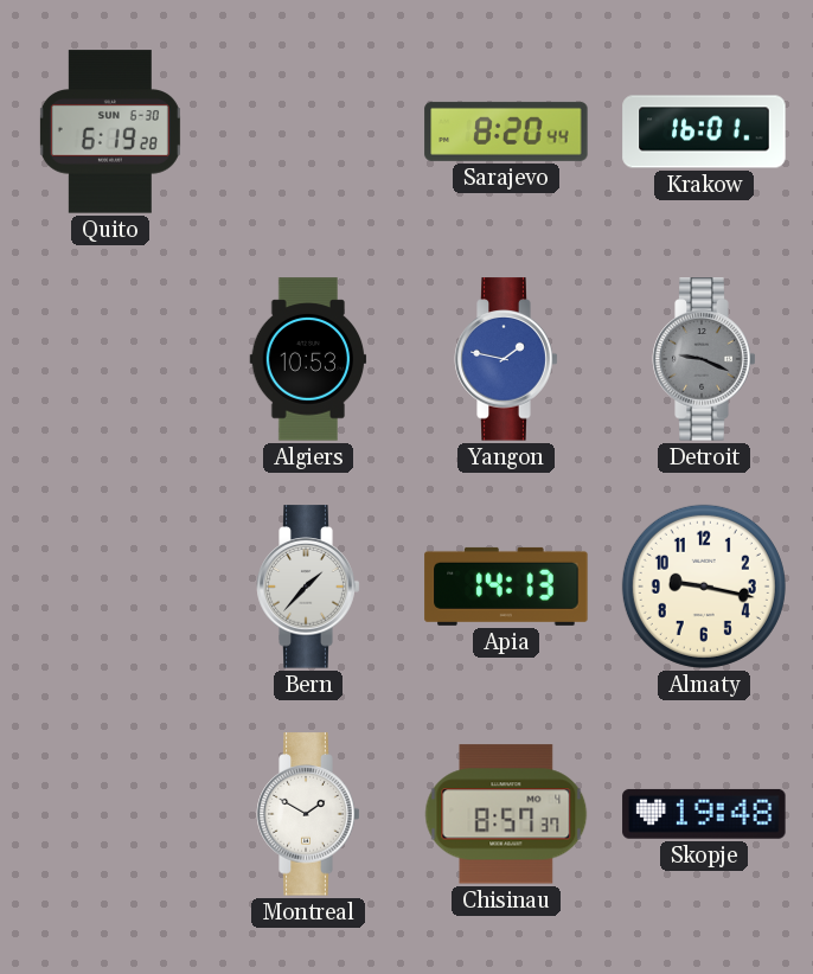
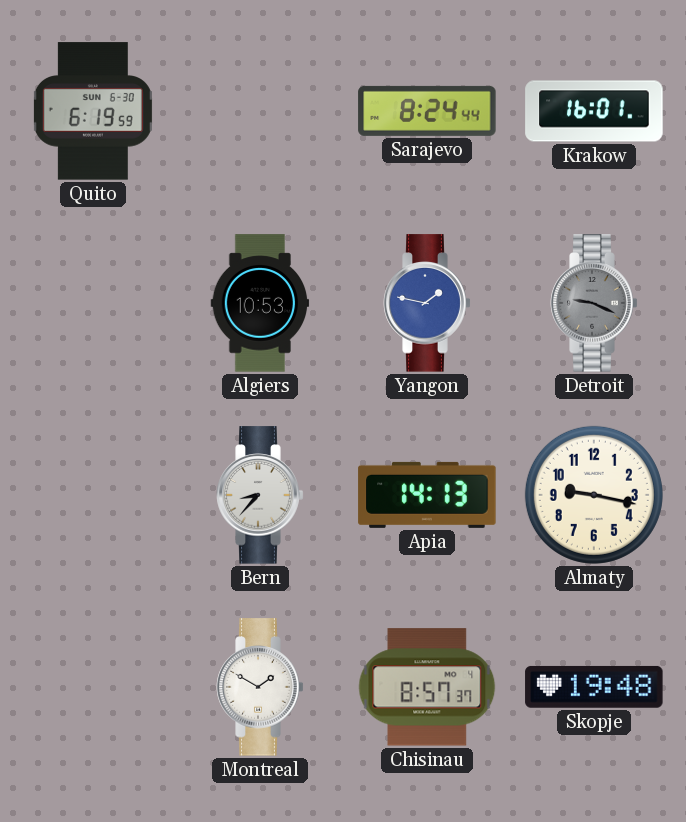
Quito: 6:19:28 -> 6:19:59 (93, 111)
Sarajevo: 8:20 -> 8:24 (427, 111)
Bern: 1:37 -> 8:37 (260, 495)
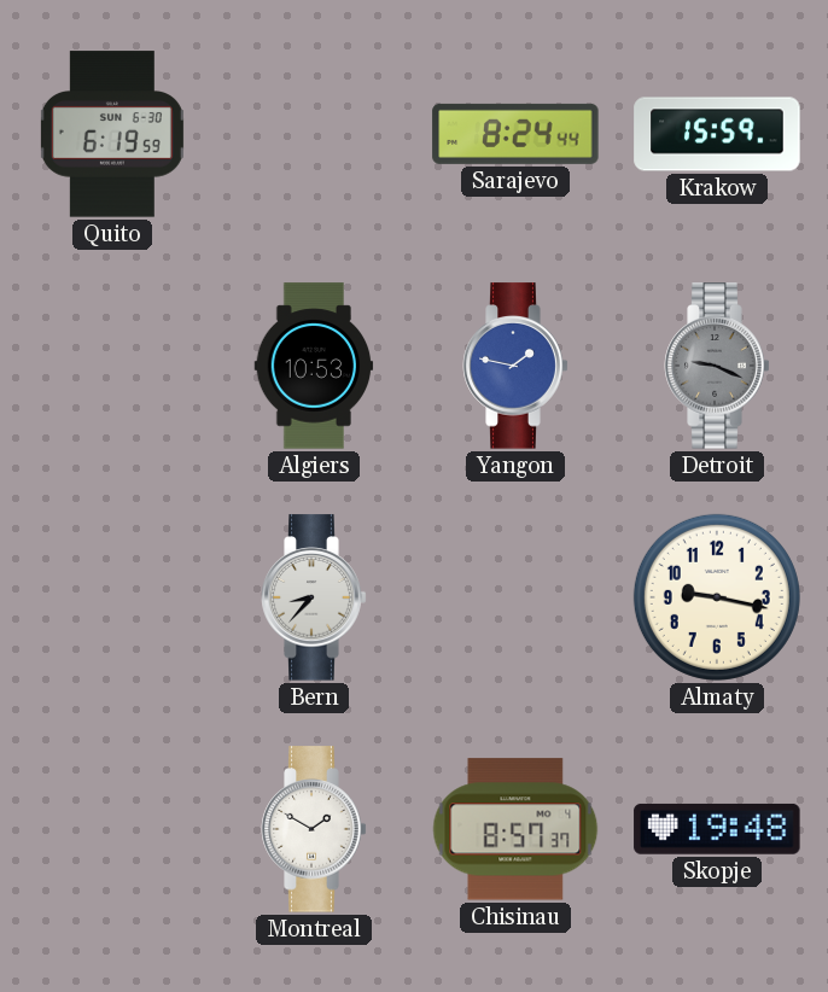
Krakow: 16:01 -> 15:59 (717, 134)
Apia: 14:13 -> none (427, 495)
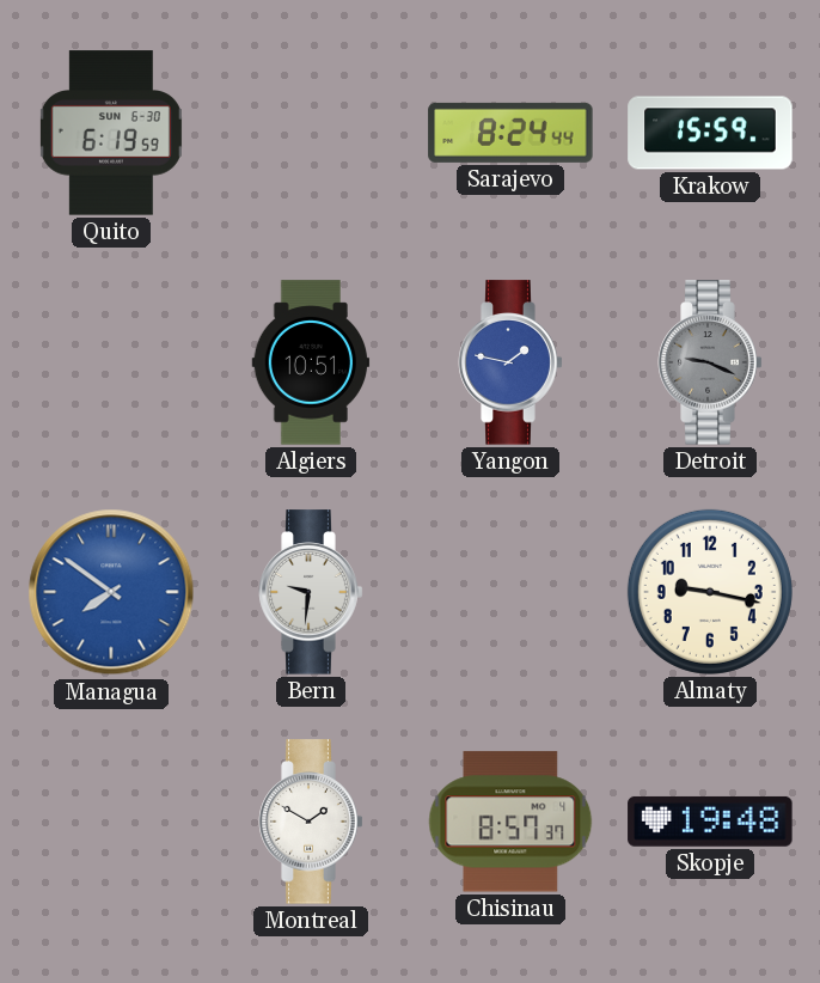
Algiers: 10:53 -> 10:51 (311, 362)
Managua: none -> 7:51 (111, 592)
Bern: 8:37 -> 9:31 (311, 592)
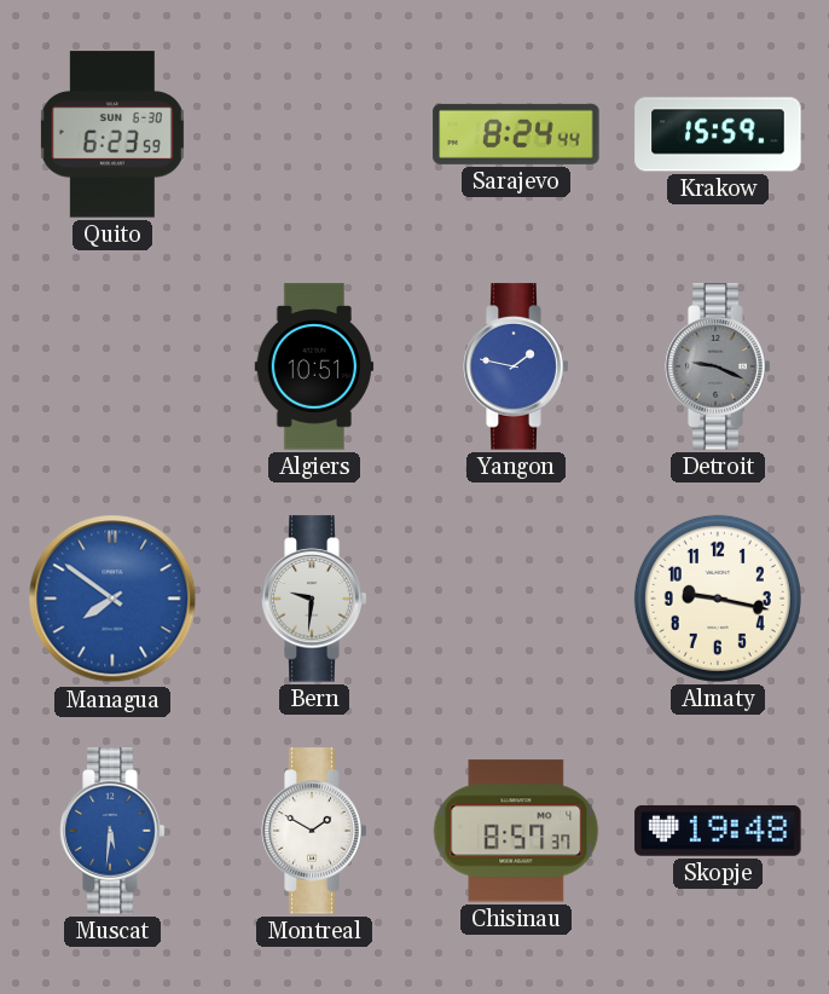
Quito: 6:19 -> 6:23 (112, 134)
Muscat: none -> 5:31 (112, 831)
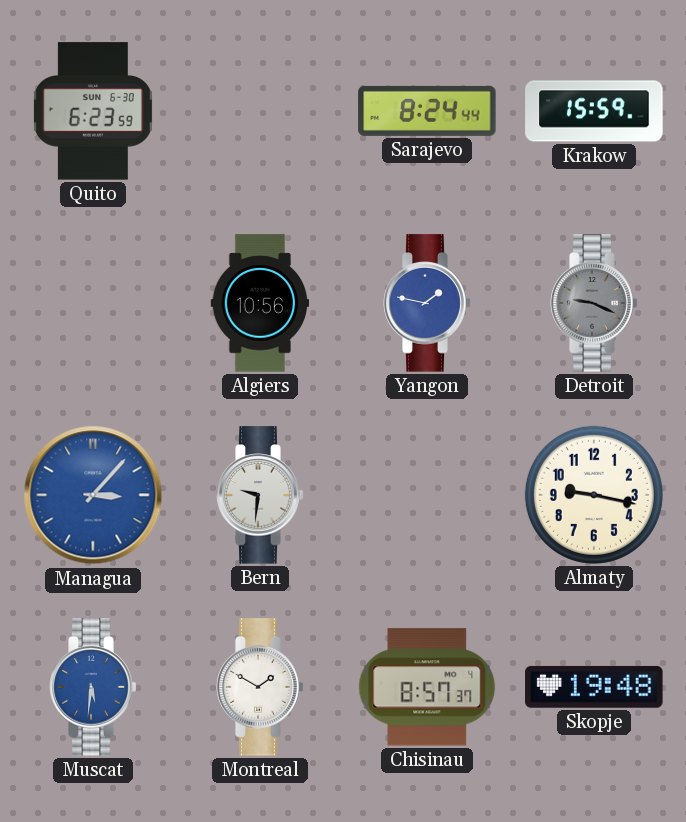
Algiers: 10:51 -> 10:56 (260, 303)
Managua: 7:51 -> 3:07 (93, 495)
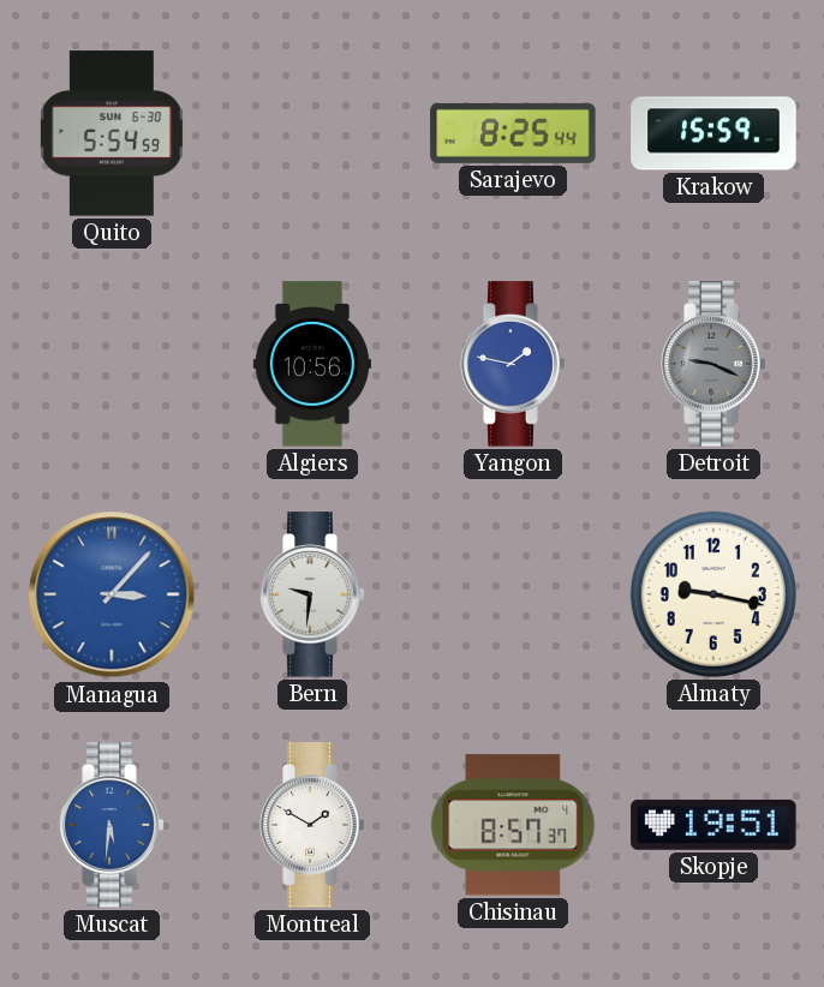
Quito: 6:23 -> 5:54 (112, 133)
Sarajevo: 8:24 -> 8:25 (513, 133)
Skopje: 19:48 -> 19:51 (713, 825)
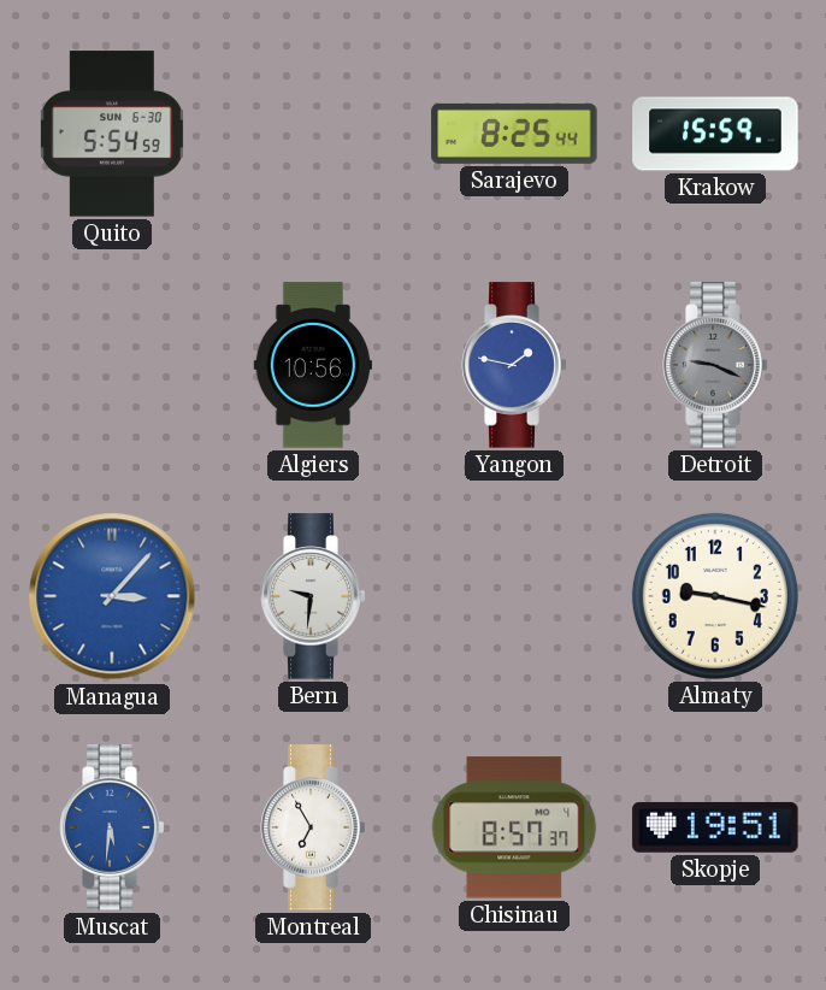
Montreal: 1:50 -> 6:55 (313, 827)
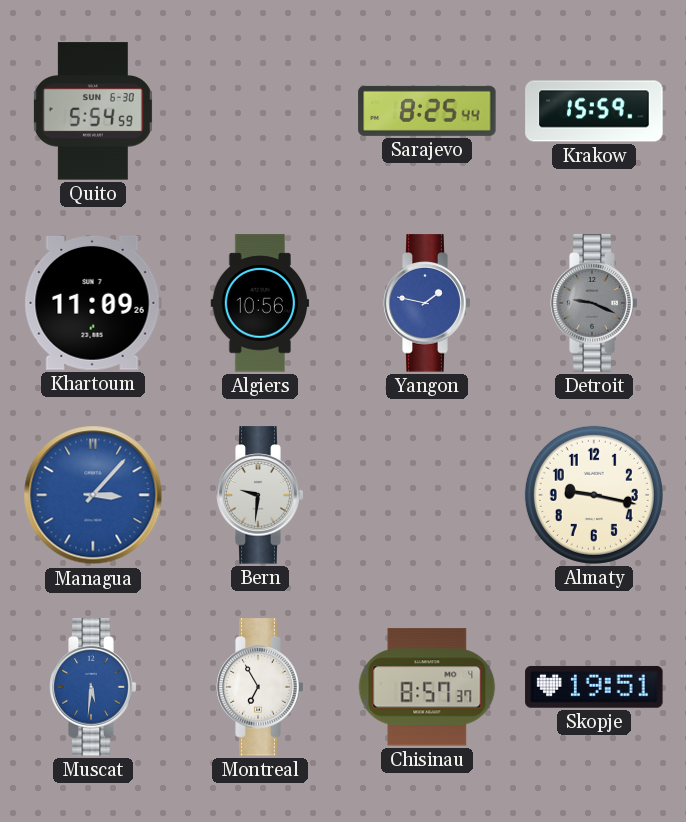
Khartoum: none -> 11:09 (93, 303)
